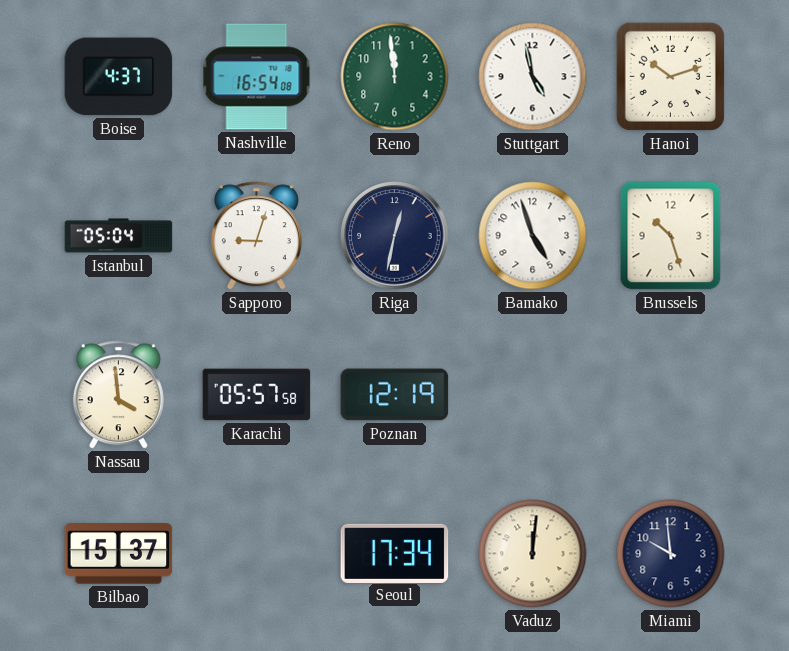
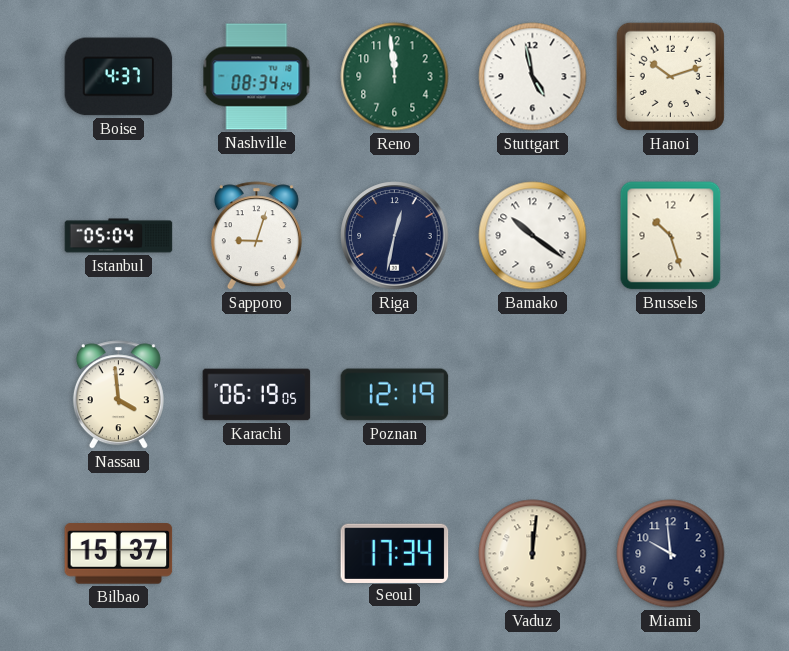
Nashville: 16:54 -> 08:34 (257, 77)
Bamako: 4:57 -> 10:21 (533, 236)
Karachi: 05:57 -> 06:19 (257, 395)
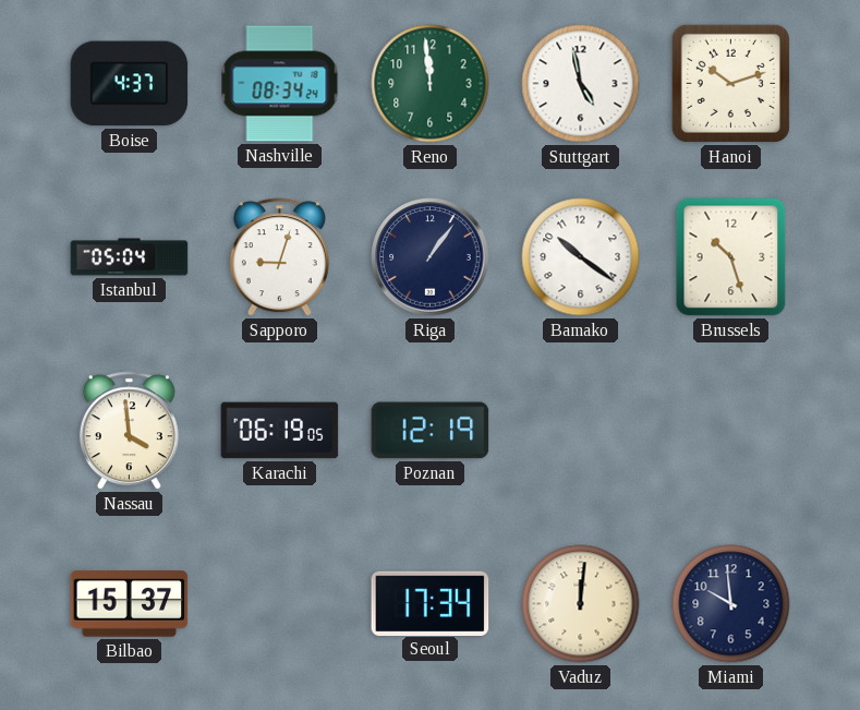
Riga: 12:32 -> 1:06 (431, 257)
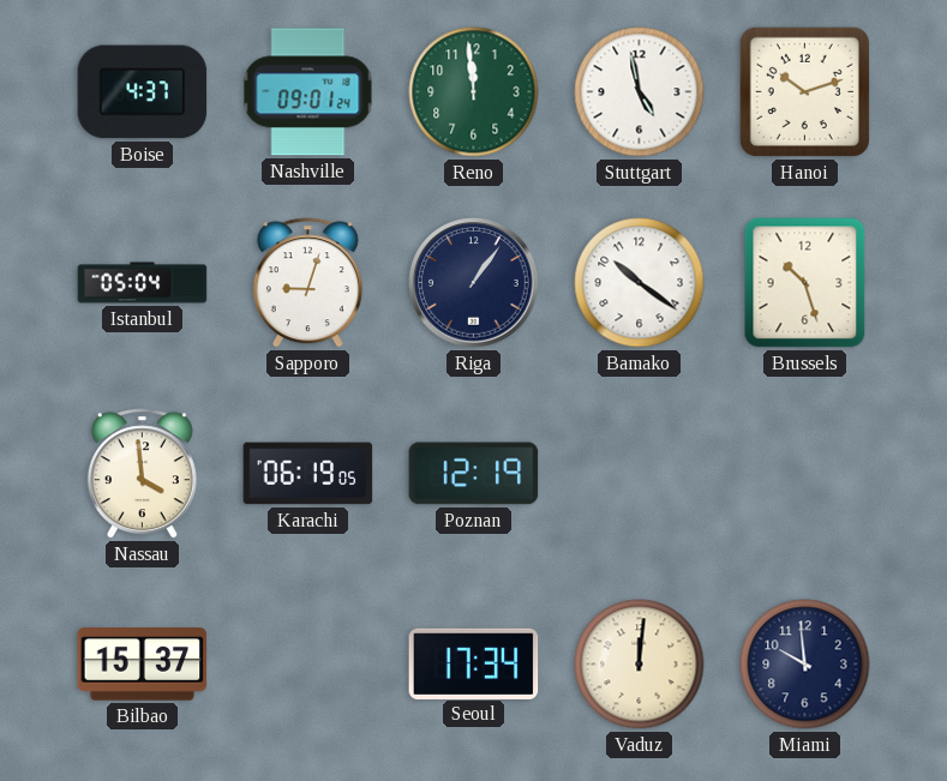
Nashville: 08:34 -> 09:01 (308, 92)
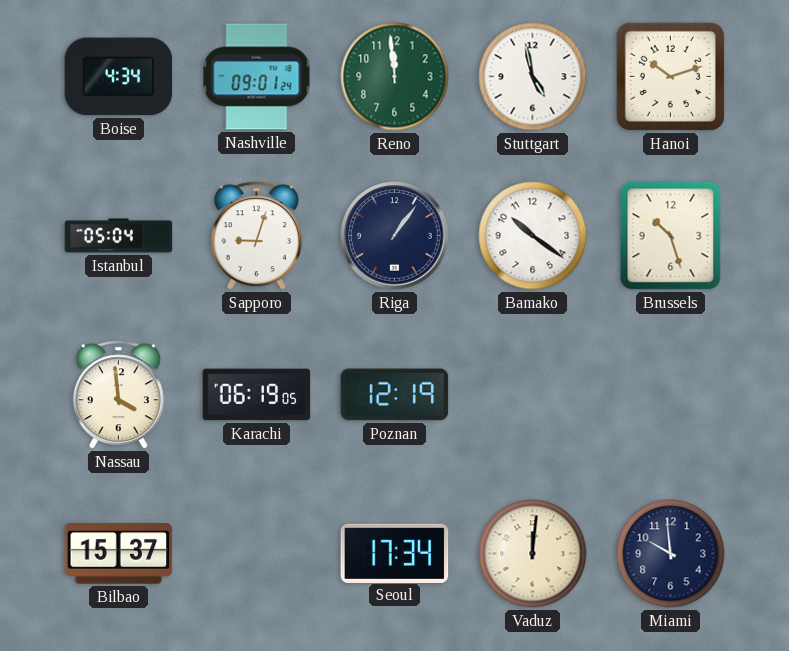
Boise: 4:37 -> 4:34 (119, 77)
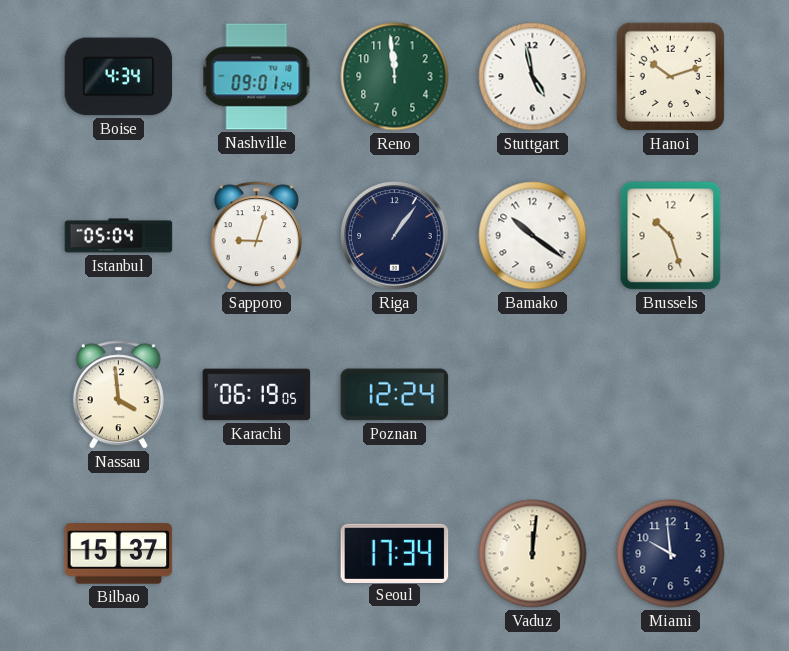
Poznan: 12:19 -> 12:24 (395, 395)
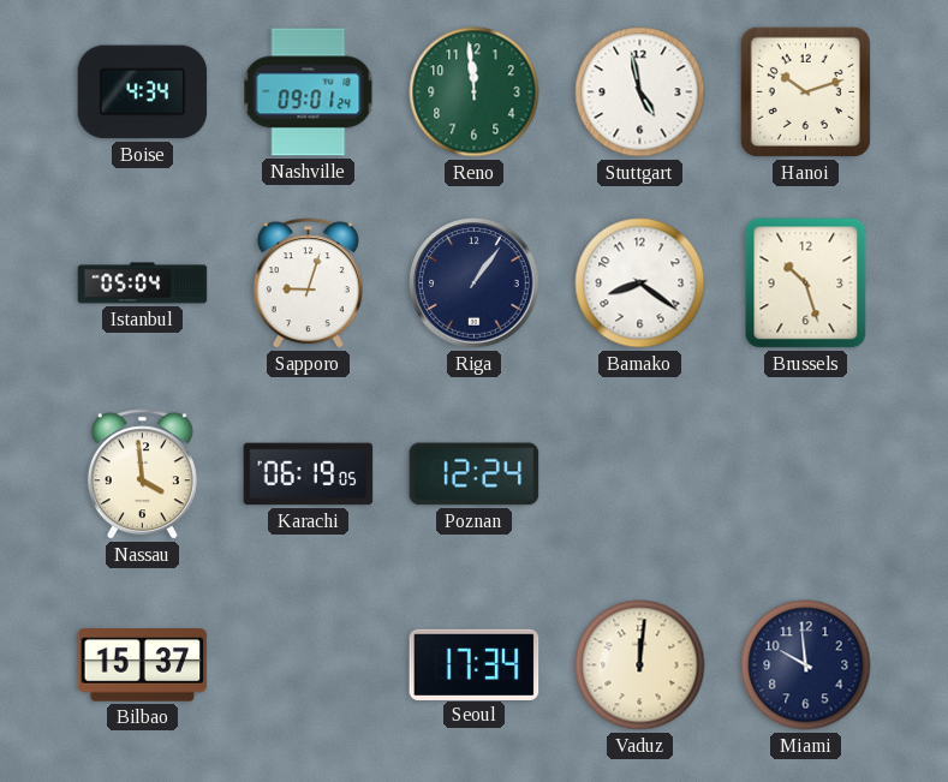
Bamako: 10:21 -> 8:21 (640, 283)
